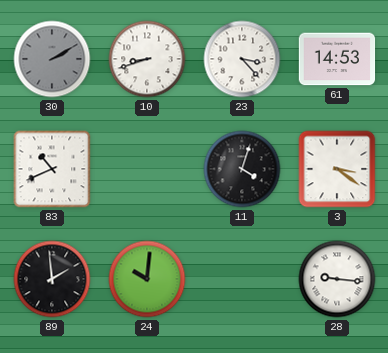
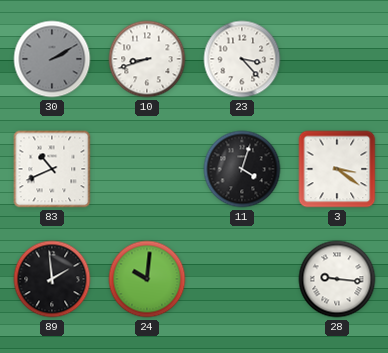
61: 14:53 -> none (337, 59)
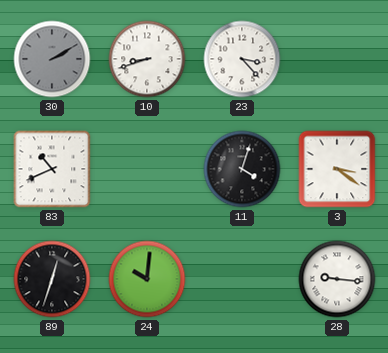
89: 1:59 -> 12:33 (52, 279)
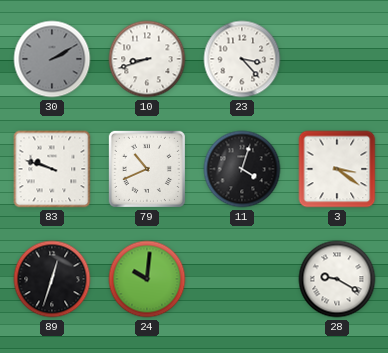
83: 10:41 -> 9:48 (52, 169)
79: none -> 10:41 (147, 169)
28: 9:16 -> 9:20 (337, 279)
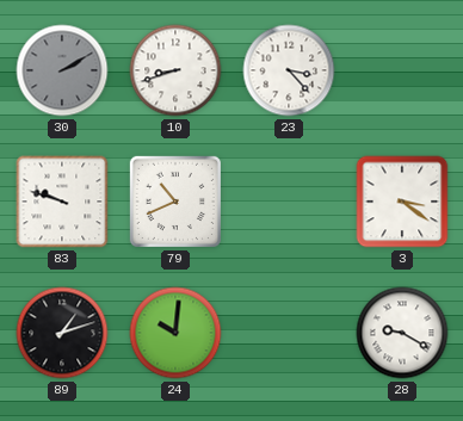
11: 4:03 -> none (242, 169)
89: 12:33 -> 1:12 (62, 333)
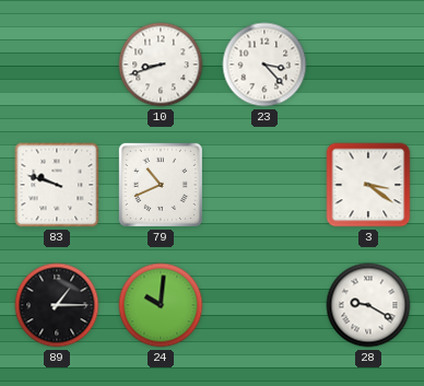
30: 2:10 -> none (62, 70)
89: 1:12 -> 1:15 (57, 305)
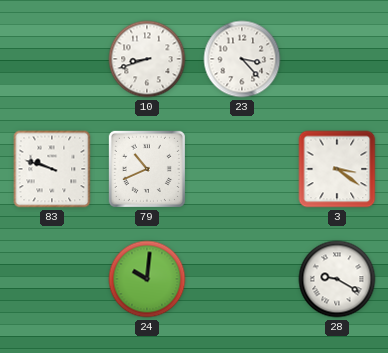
89: 1:15 -> none (57, 305)
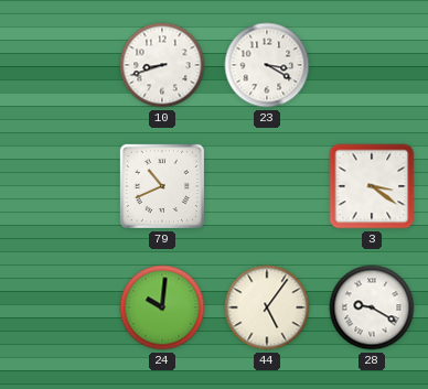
23: 3:23 -> 3:20 (267, 65)
83: 9:48 -> none (52, 169)
44: none -> 5:06 (267, 307)
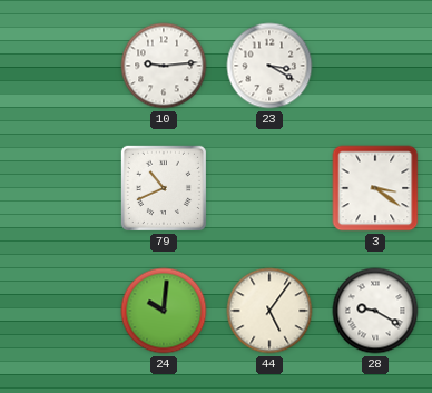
10: 8:42 -> 9:14 (164, 66)
